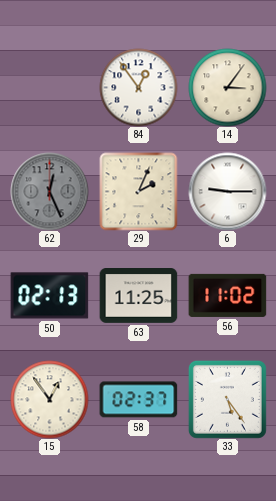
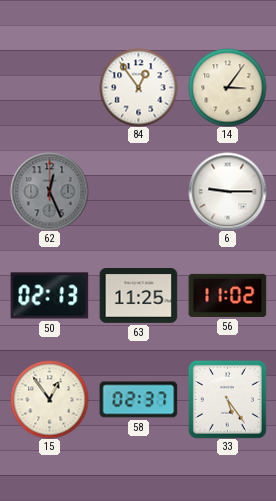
29: 2:04 -> none (138, 191)
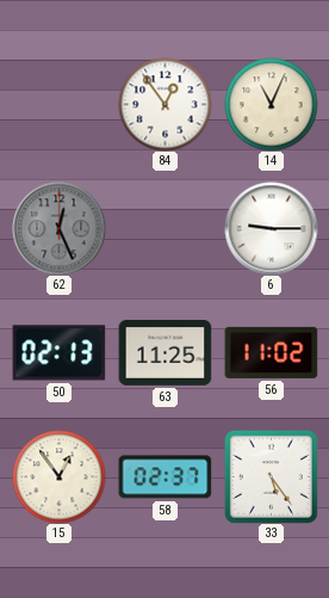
14: 3:06 -> 11:04 (271, 104)
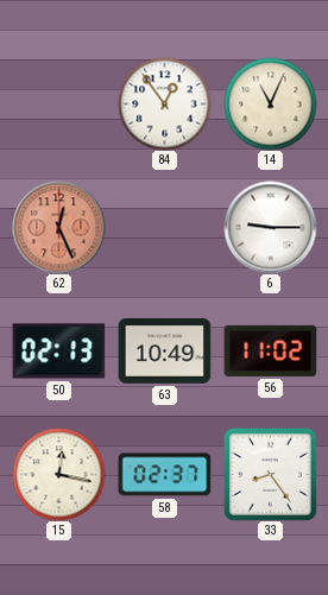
62 dial: grey -> salmon (58, 227)
63: 11:25 -> 10:49 (164, 352)
15: 12:54 -> 12:17 (58, 474)
33: 5:24 -> 8:24 (270, 474)
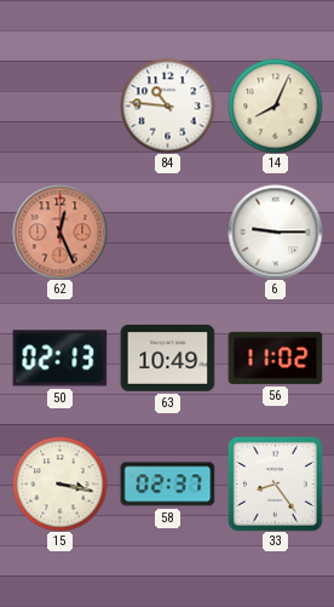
84: 12:54 -> 10:46 (167, 105)
14: 11:04 -> 8:04 (275, 105)
15: 12:17 -> 3:17 (59, 483)
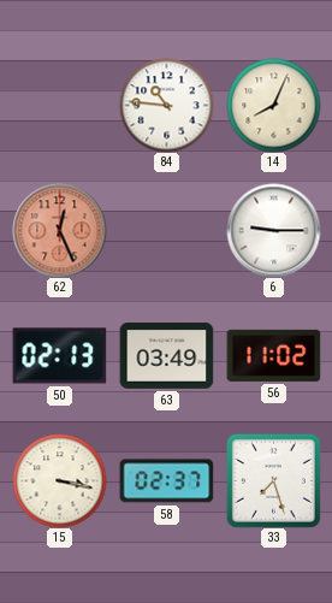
63: 10:49 -> 03:49 (166, 356)
33: 8:24 -> 7:27 (273, 480)
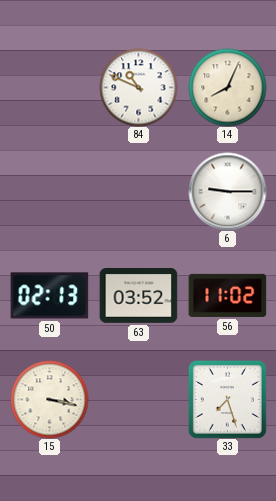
84: 10:46 -> 10:49 (138, 87)
62: 12:26 -> none (59, 230)
63: 03:49 -> 03:52 (138, 296)
58: 02:37 -> none (166, 481)
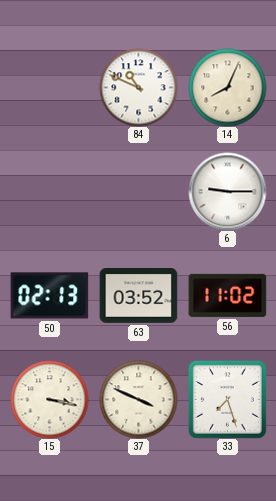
37: none -> 3:49 (138, 399)
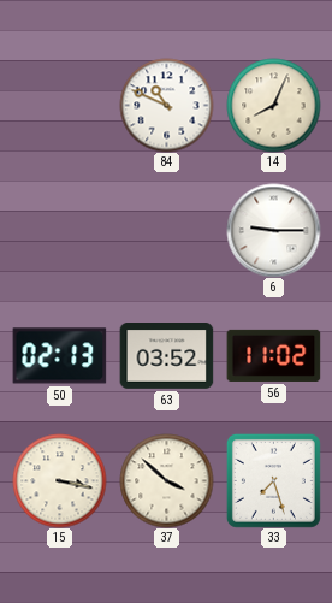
37: 3:49 -> 3:52 (166, 480)
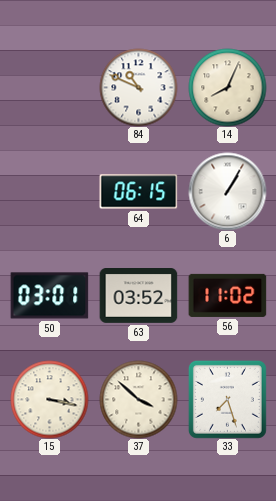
64: none -> 06:15 (138, 192)
6: 9:15 -> 1:05 (227, 191)
50: 02:13 -> 03:01 (49, 296)
